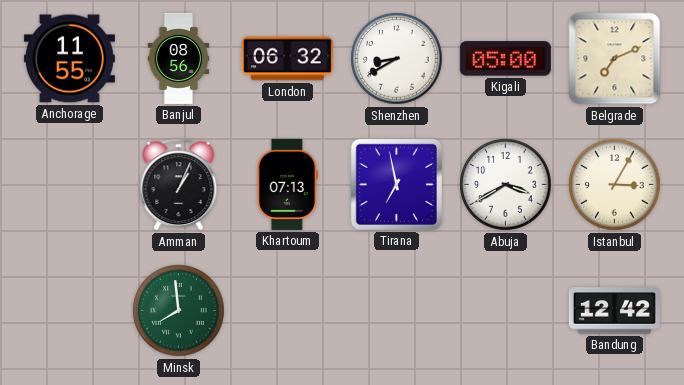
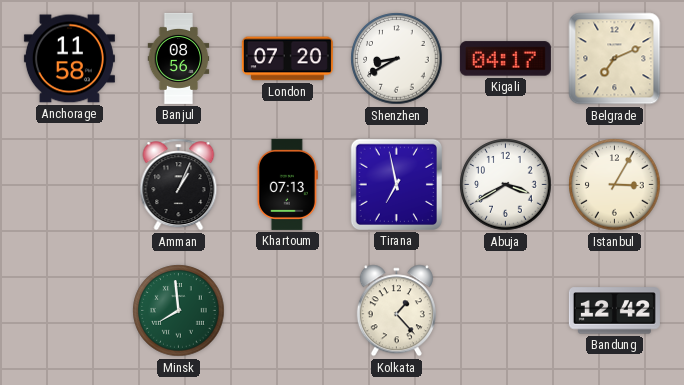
Anchorage: 11:55 -> 11:58 (69, 59)
London: 06:32 -> 07:20 (287, 59)
Kigali: 05:00 -> 04:17 (505, 59)
Kolkata: none -> 1:23 (396, 311)
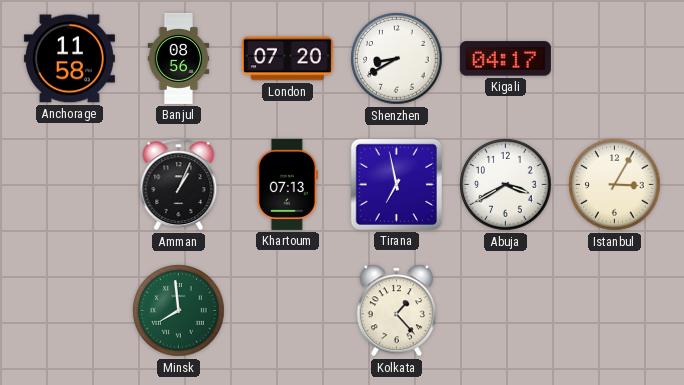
Belgrade: 7:11 -> none (615, 59)
Bandung: 12:42 -> none (614, 311)
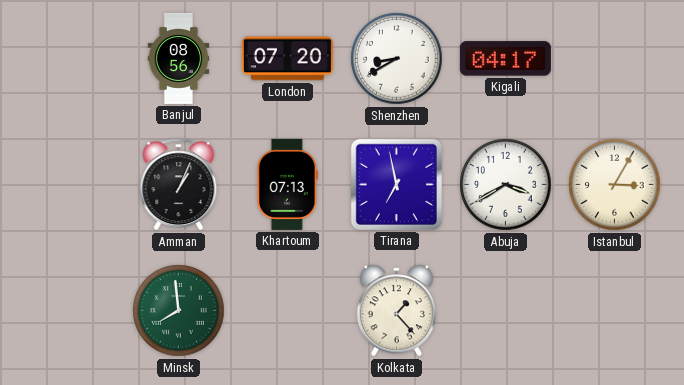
Anchorage: 11:58 -> none (69, 59)
